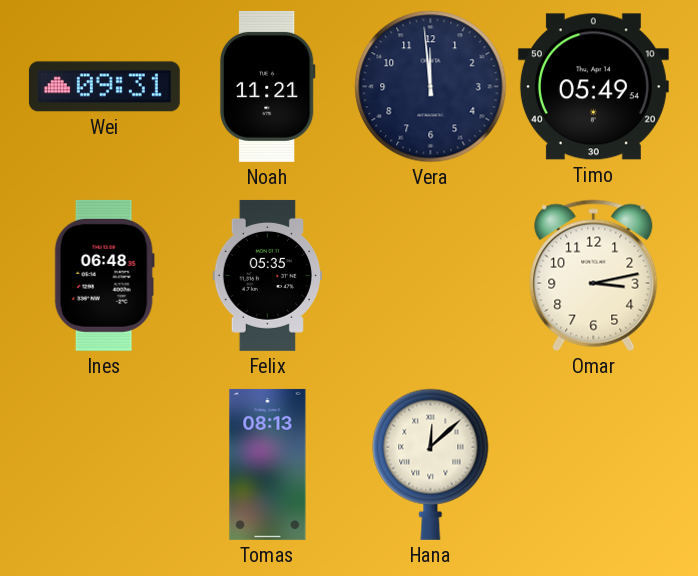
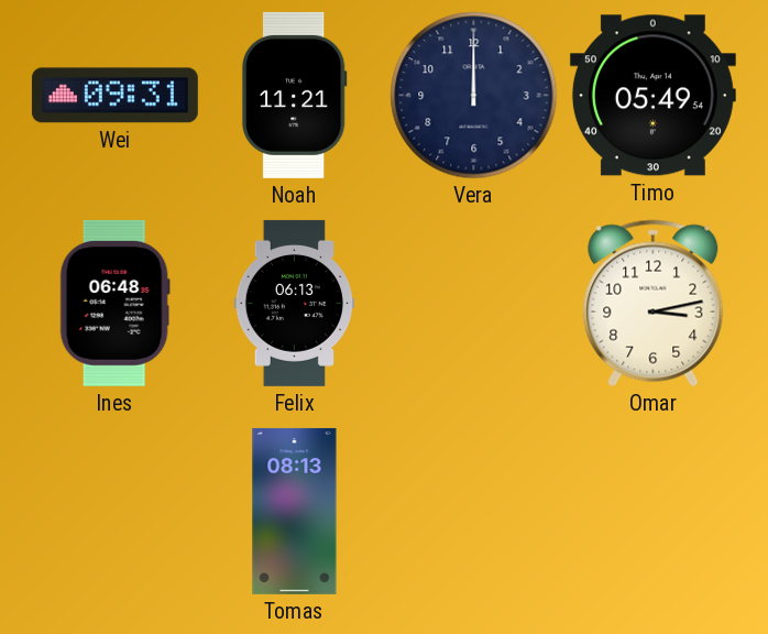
Vera: 11:59 -> 12:00 (474, 96)
Felix: 05:35 -> 06:13 (295, 303)
Hana: 12:08 -> none (431, 464)
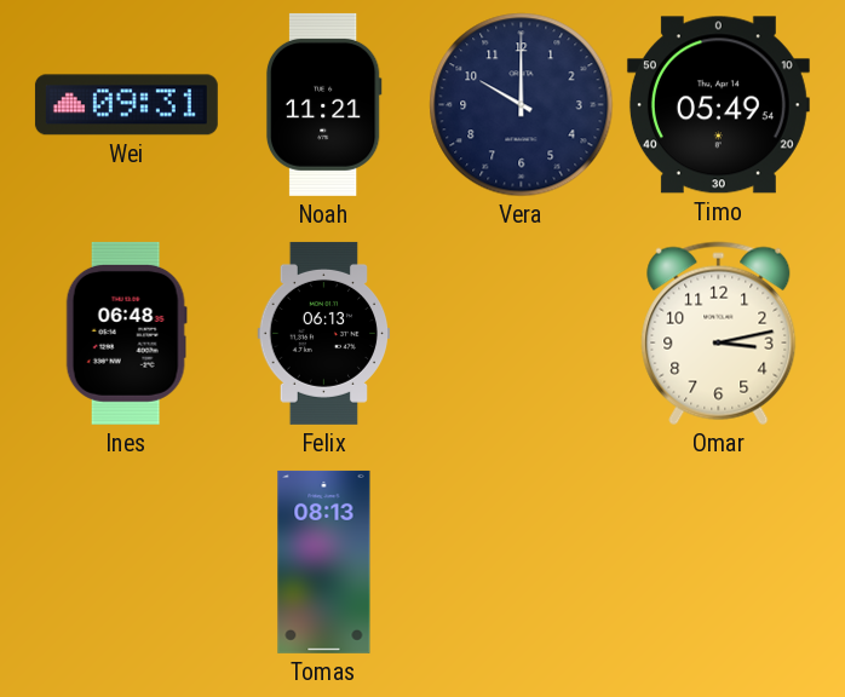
Vera: 12:00 -> 10:00 (522, 105)
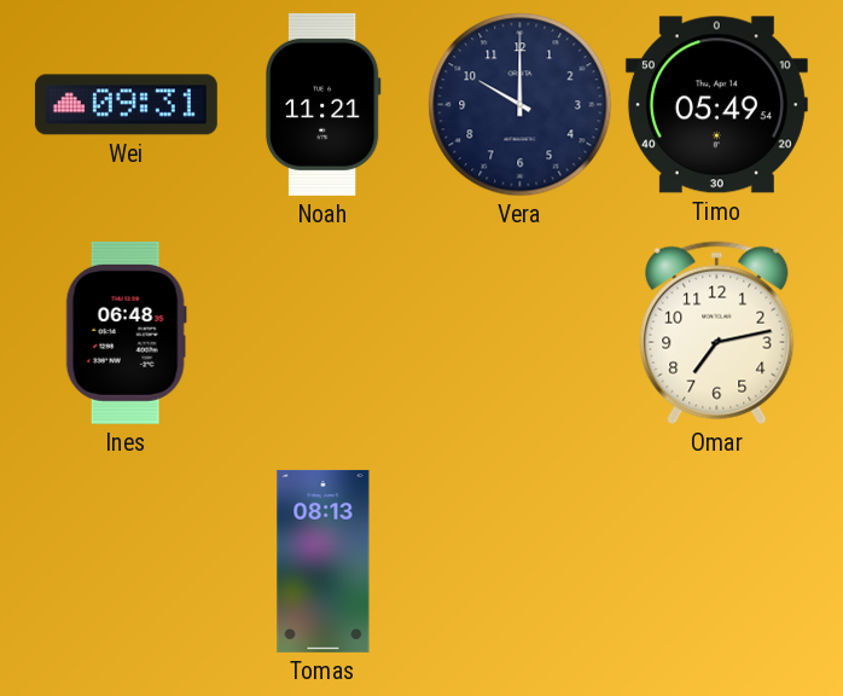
Felix: 06:13 -> none (324, 333)
Omar: 3:13 -> 7:13 (717, 333)
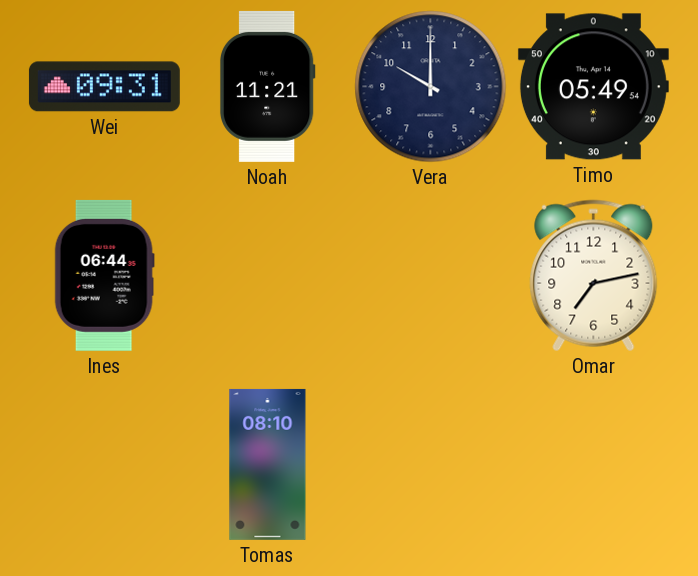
Ines: 06:48 -> 06:44 (104, 275)
Tomas: 08:13 -> 08:10 (268, 464)
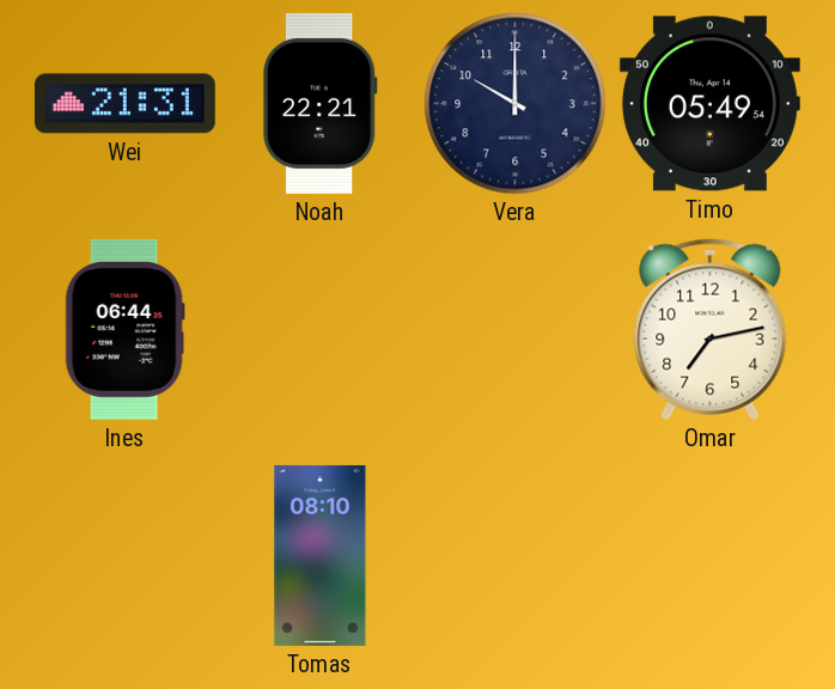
Wei: 09:31 -> 21:31 (124, 104)
Noah: 11:21 -> 22:21 (319, 103)
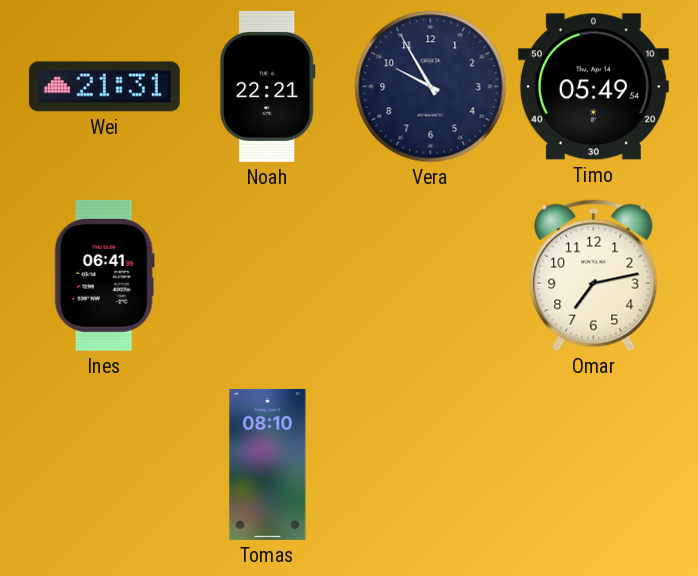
Vera: 10:00 -> 9:55 (431, 87)
Ines: 06:44 -> 06:41 (104, 275)
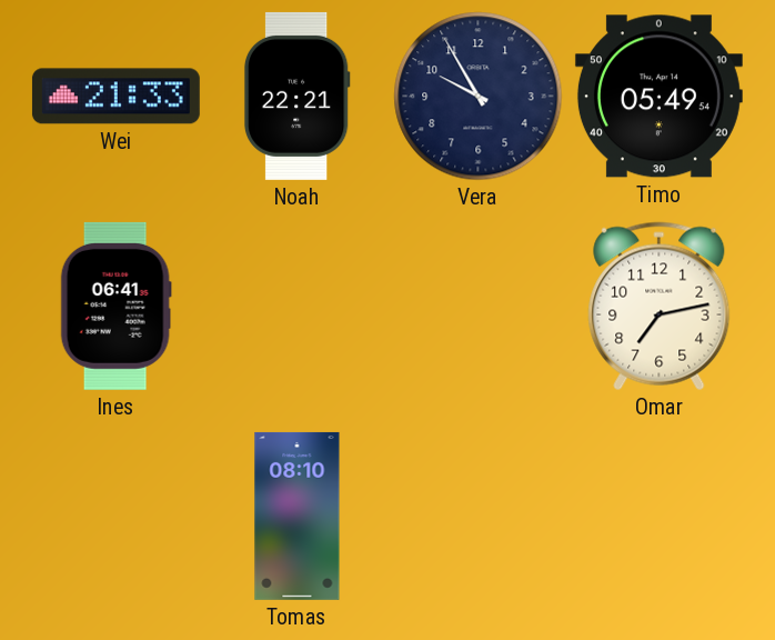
Wei: 21:31 -> 21:33 (115, 97)
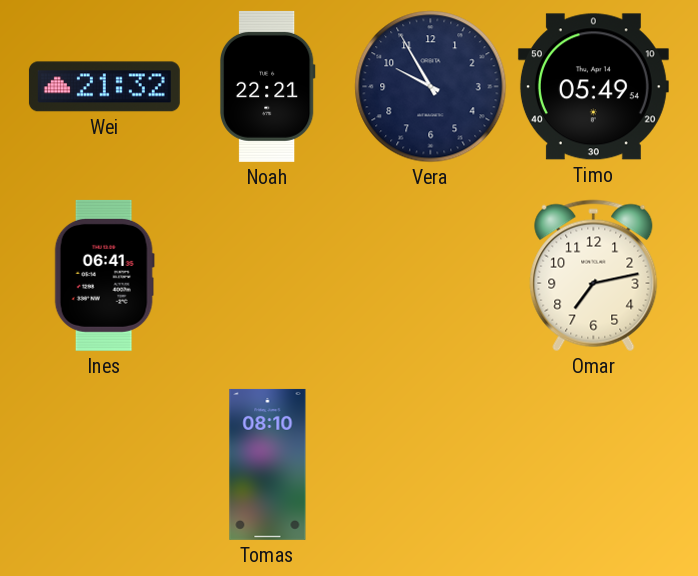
Wei: 21:33 -> 21:32 (104, 87)
